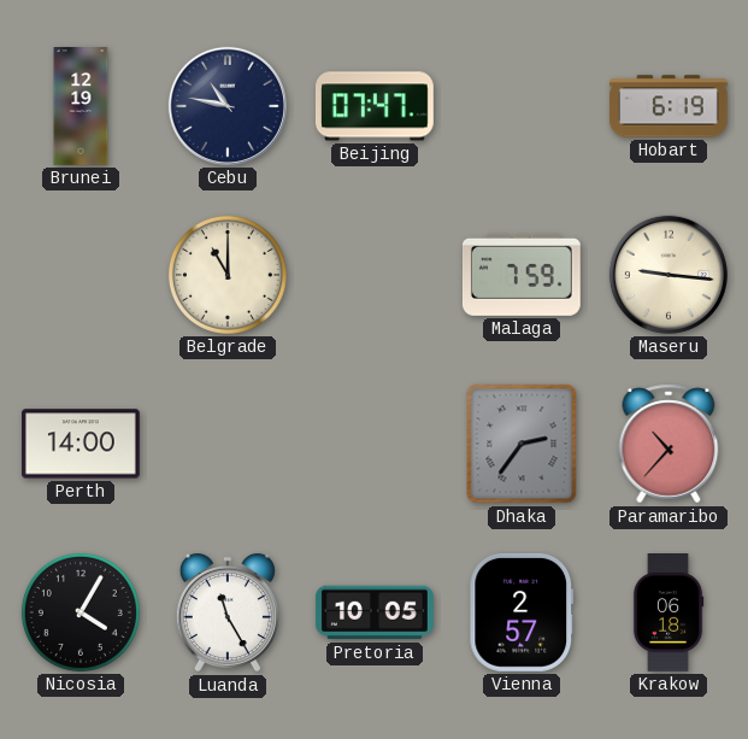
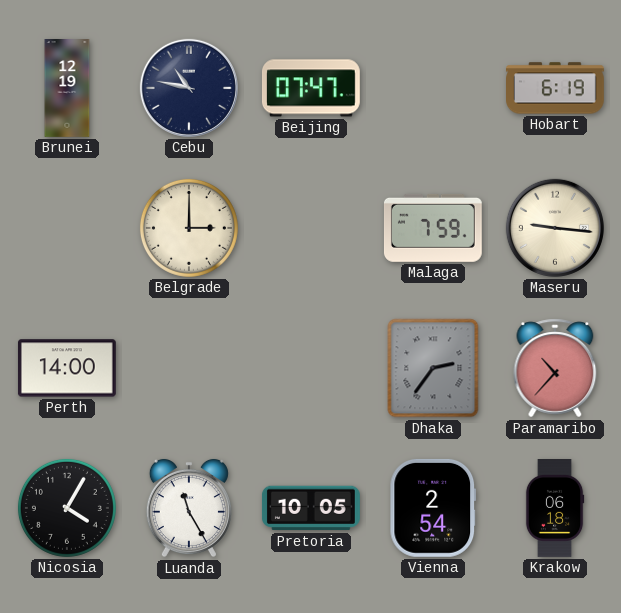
Belgrade: 11:00 -> 3:00 (189, 228)
Vienna: 2:57 -> 2:54 (433, 508)
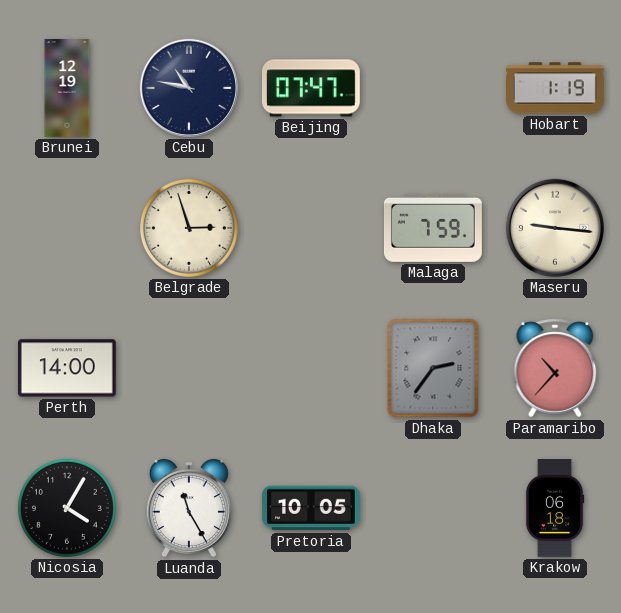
Hobart: 6:19 -> 1:19 (556, 88)
Belgrade: 3:00 -> 2:57 (189, 228)
Vienna: 2:54 -> none (433, 508)
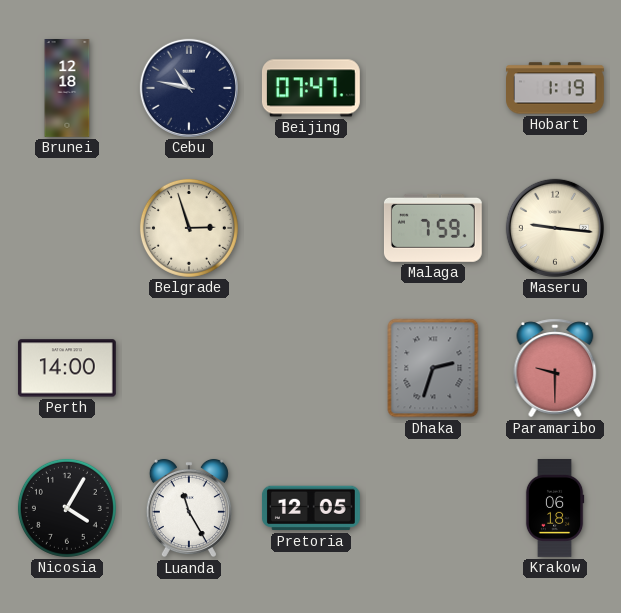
Brunei: 12:19 -> 12:18 (67, 89)
Dhaka: 2:36 -> 2:33 (433, 368)
Paramaribo: 10:37 -> 9:30 (555, 368)
Pretoria: 10:05 -> 12:05 (311, 508)
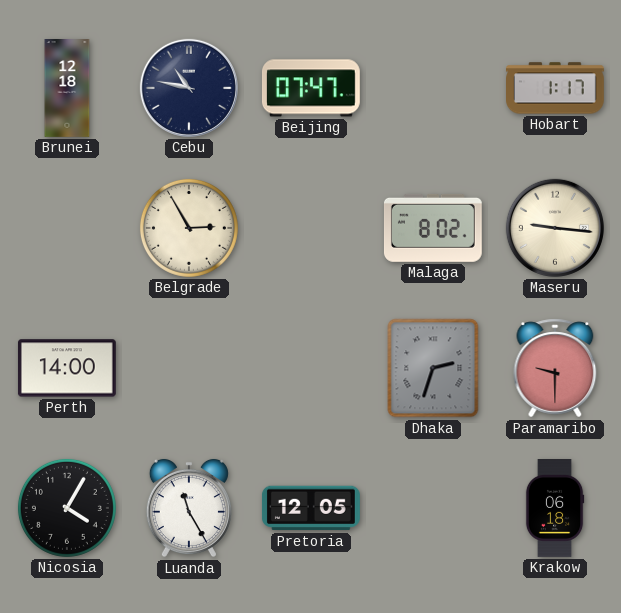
Hobart: 1:19 -> 1:17 (556, 88)
Belgrade: 2:57 -> 2:55 (189, 228)
Malaga: 7:59 -> 8:02 (433, 228)
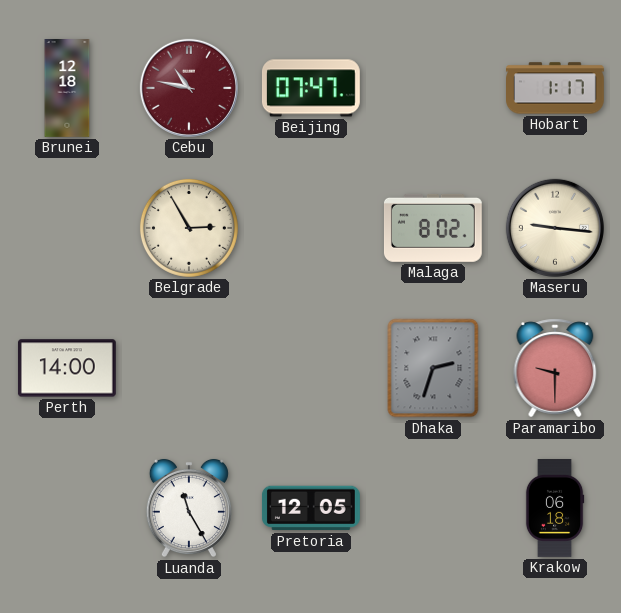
Cebu dial: navy -> burgundy (189, 88)
Nicosia: 4:05 -> none (67, 508)
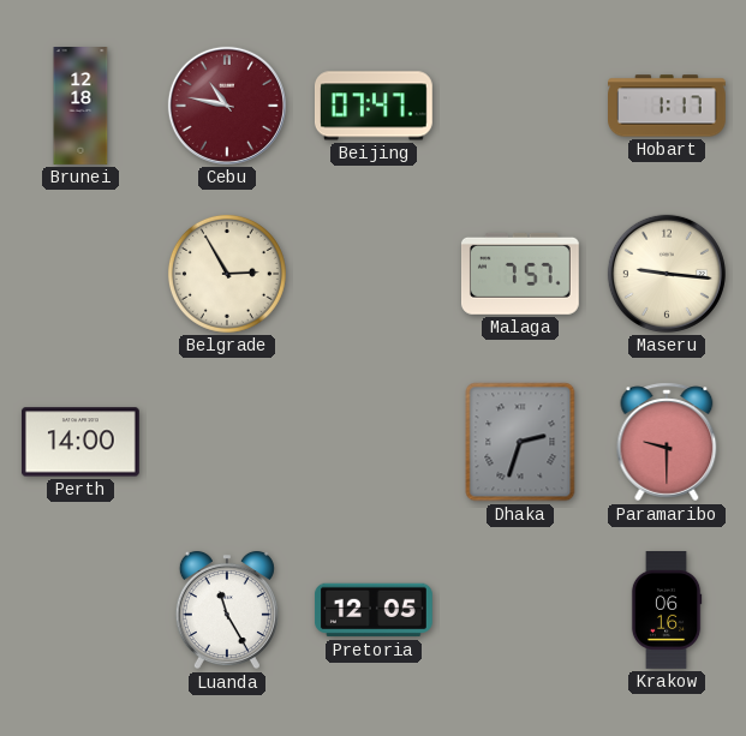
Malaga: 8:02 -> 7:57 (520, 274)
Krakow: 06:18 -> 06:16 (667, 611)
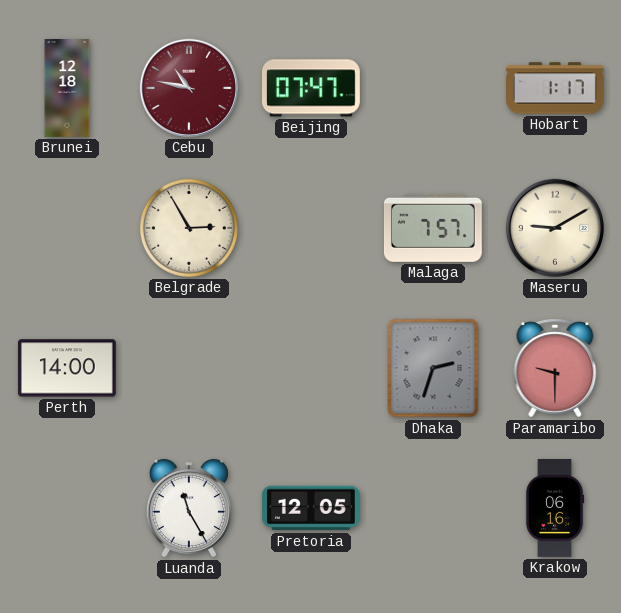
Maseru: 9:16 -> 9:10 (555, 228)
